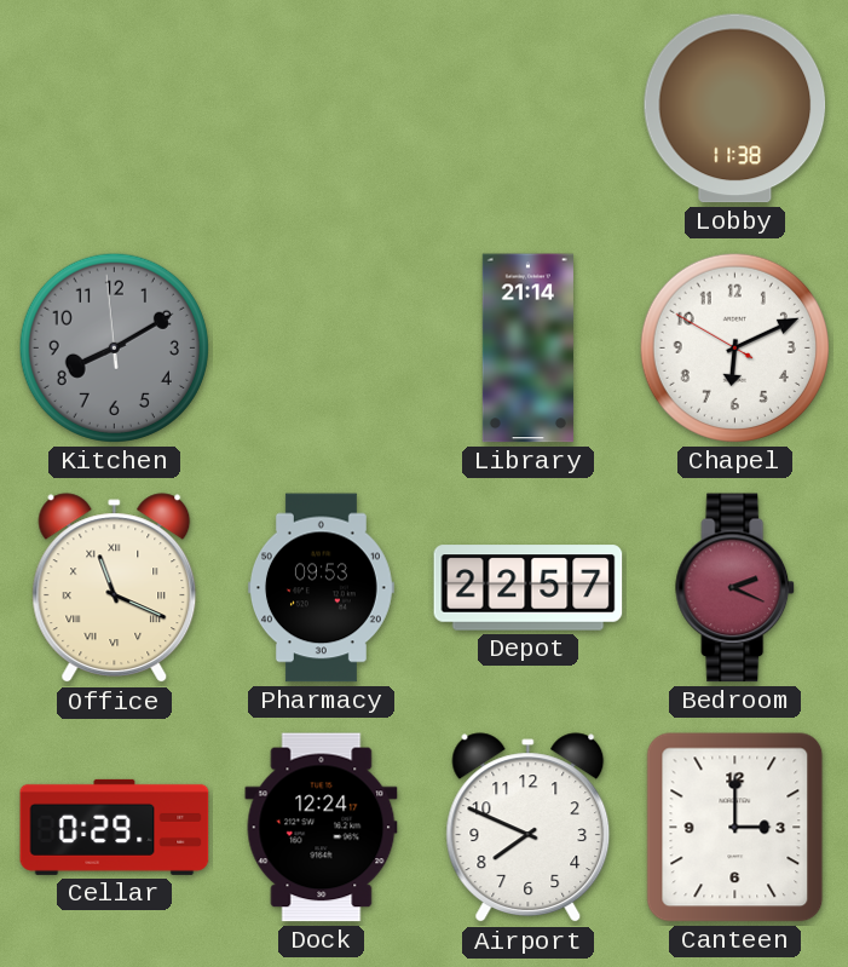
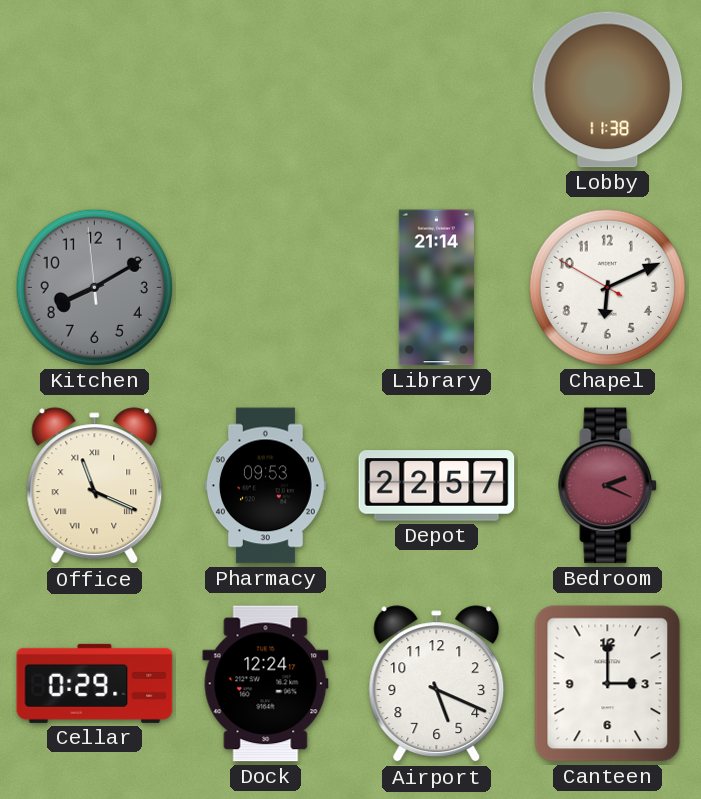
Airport: 7:49 -> 5:19 (437, 684)
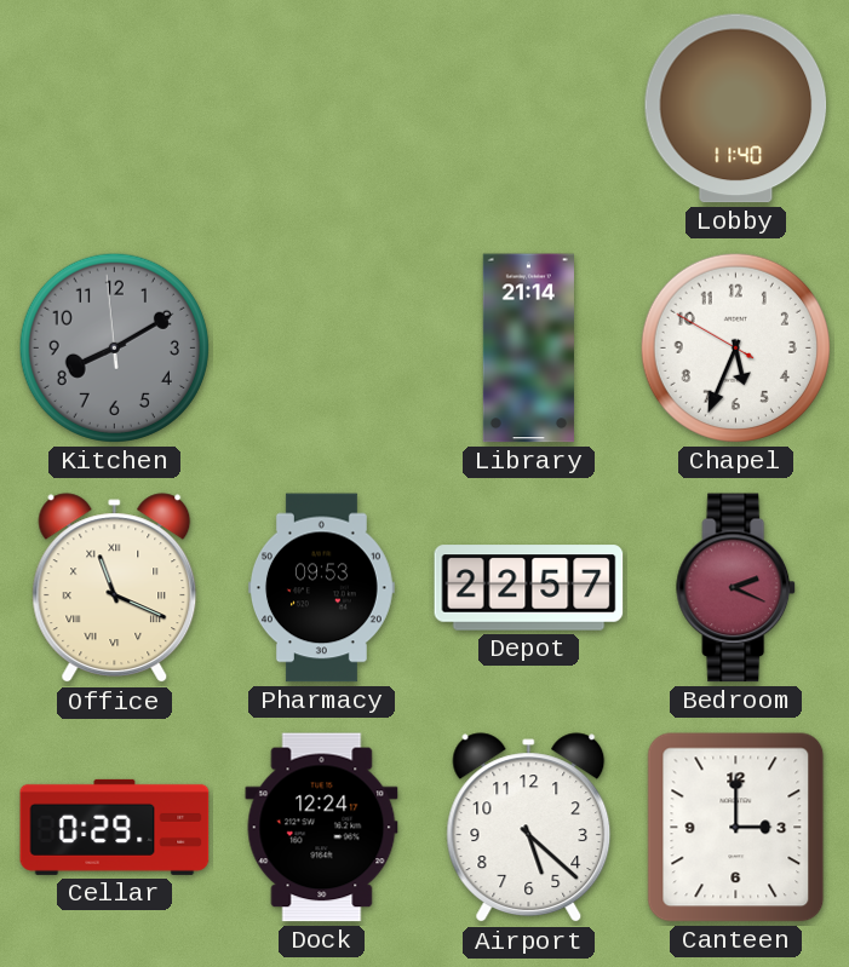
Lobby: 11:38 -> 11:40 (736, 109)
Chapel: 6:10 -> 5:33 (735, 347)
Airport: 5:19 -> 5:22 (529, 828)
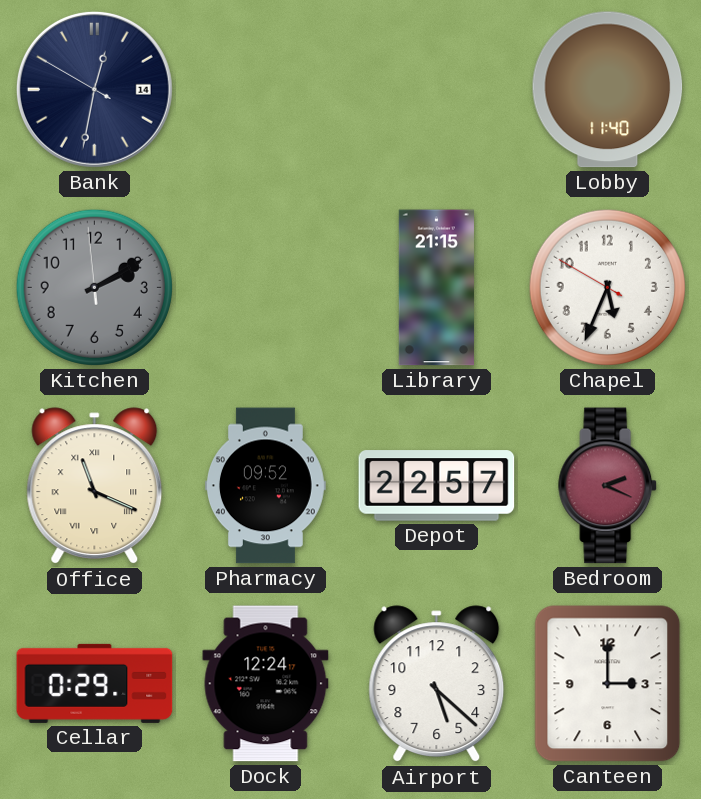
Bank: none -> 12:31 (94, 89)
Kitchen: 8:09 -> 2:09 (94, 287)
Library: 21:14 -> 21:15 (436, 288)
Pharmacy: 09:53 -> 09:52 (265, 486)
